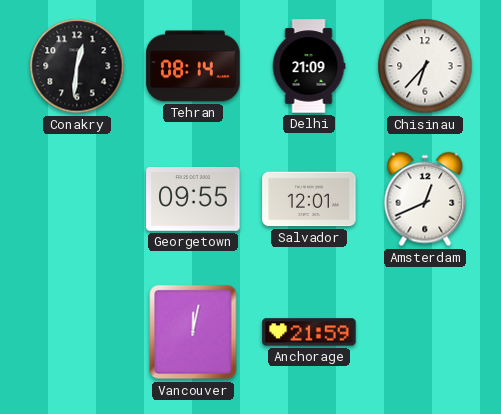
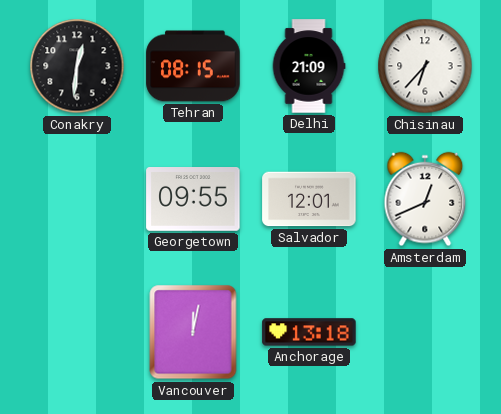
Tehran: 08:14 -> 08:15 (193, 66)
Anchorage: 21:59 -> 13:18 (309, 332)
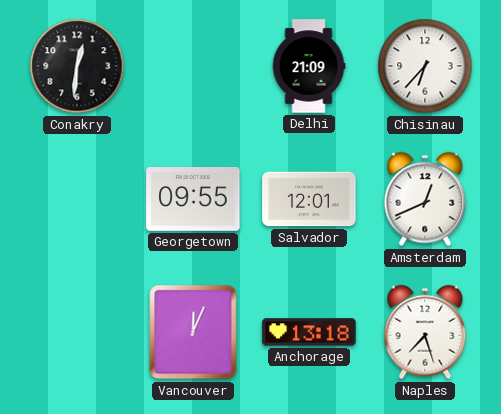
Tehran: 08:15 -> none (193, 66)
Vancouver: 12:02 -> 12:04 (193, 332)
Naples: none -> 7:27 (425, 332)
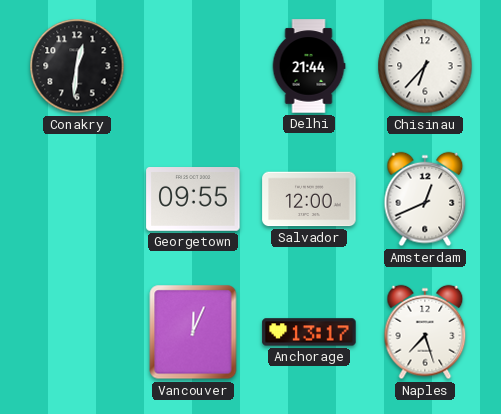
Delhi: 21:09 -> 21:44 (309, 66)
Salvador: 12:01 -> 12:00 (309, 199)
Anchorage: 13:18 -> 13:17 (309, 332)
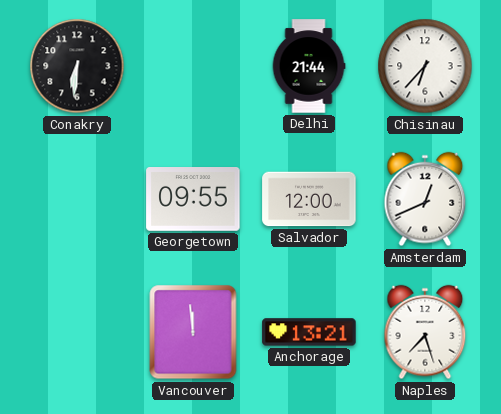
Conakry: 12:31 -> 6:31 (77, 66)
Vancouver: 12:04 -> 11:59 (193, 332)
Anchorage: 13:17 -> 13:21 (309, 332)
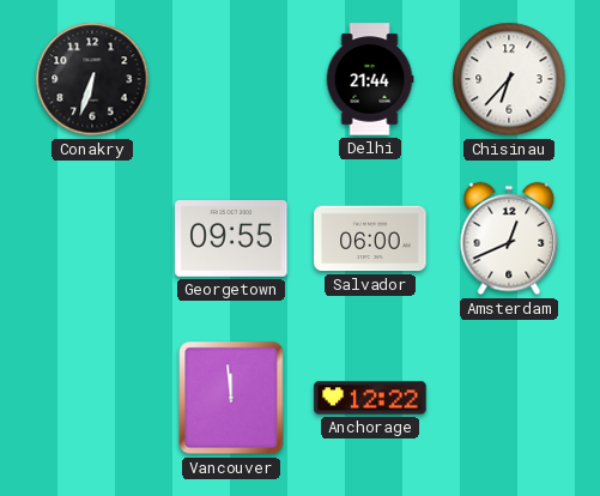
Conakry: 6:31 -> 6:33 (92, 79)
Salvador: 12:00 -> 06:00 (370, 238)
Anchorage: 13:21 -> 12:22 (370, 398)
Naples: 7:27 -> none (425, 332)
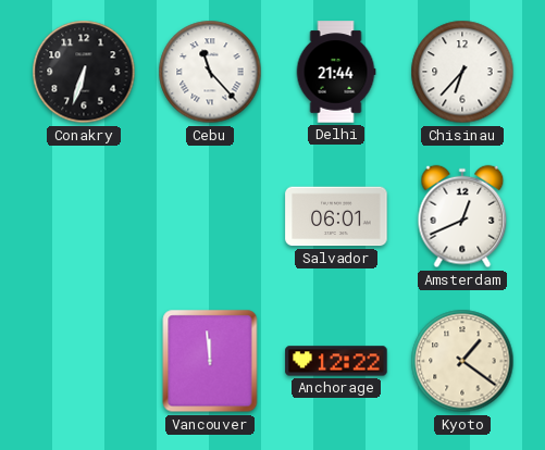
Cebu: none -> 11:23 (210, 72)
Georgetown: 09:55 -> none (231, 240)
Salvador: 06:00 -> 06:01 (336, 216)
Kyoto: none -> 1:21 (462, 361)
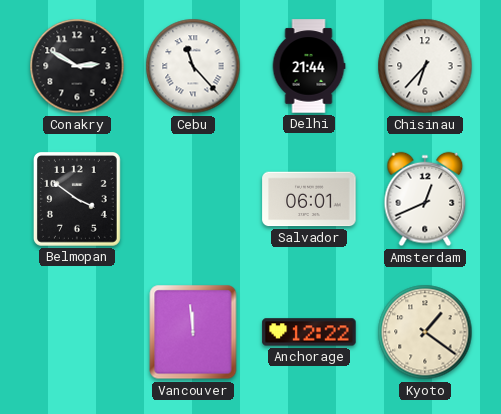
Conakry: 6:33 -> 2:50 (77, 66)
Belmopan: none -> 3:51 (77, 200)
